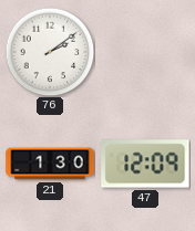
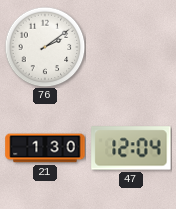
47: 12:09 -> 12:04 (131, 148)
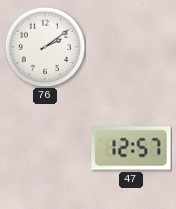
21: 1:30 -> none (45, 148)
47: 12:04 -> 12:57 (131, 148)
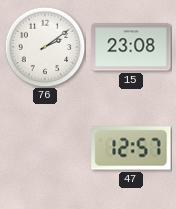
15: none -> 23:08 (131, 47)
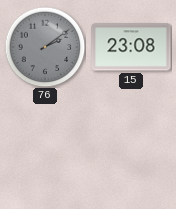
76 dial: white -> grey (45, 47)
47: 12:57 -> none (131, 148)
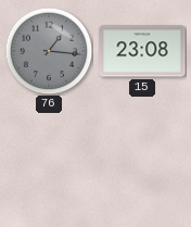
76: 2:09 -> 1:16 (49, 51)
